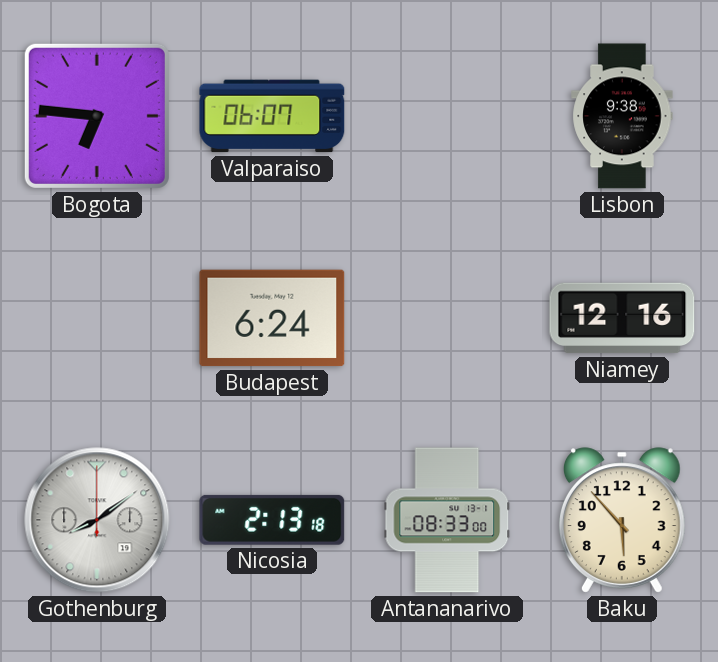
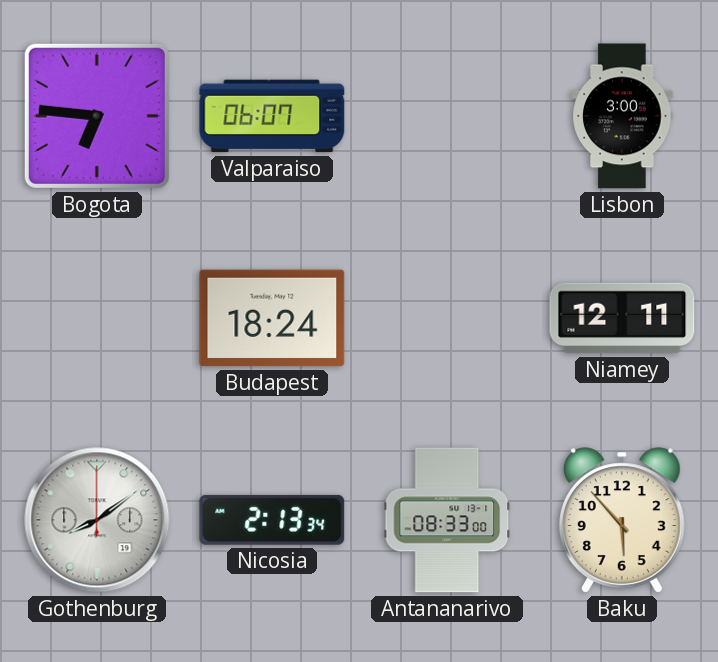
Lisbon: 9:38 -> 3:00 (622, 116)
Budapest: 6:24 -> 18:24 (272, 318)
Niamey: 12:16 -> 12:11 (622, 318)
Nicosia: 2:13:18 -> 2:13:34 (272, 520)
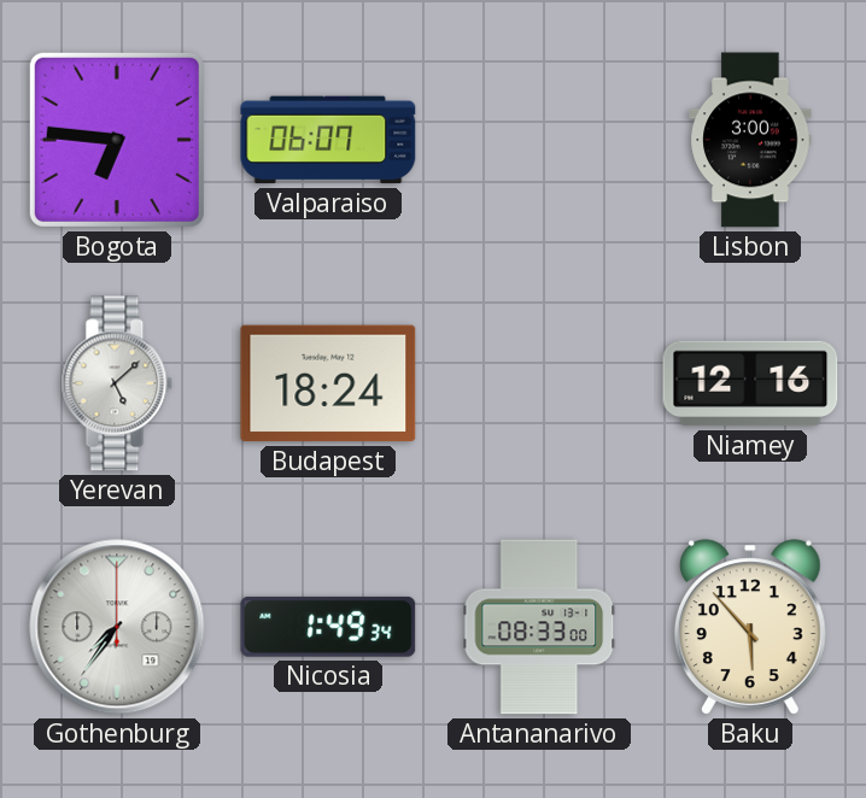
Yerevan: none -> 5:08 (117, 383)
Niamey: 12:11 -> 12:16 (750, 383)
Gothenburg: 8:09 -> 7:36 (117, 627)
Nicosia: 2:13 -> 1:49 (328, 627)
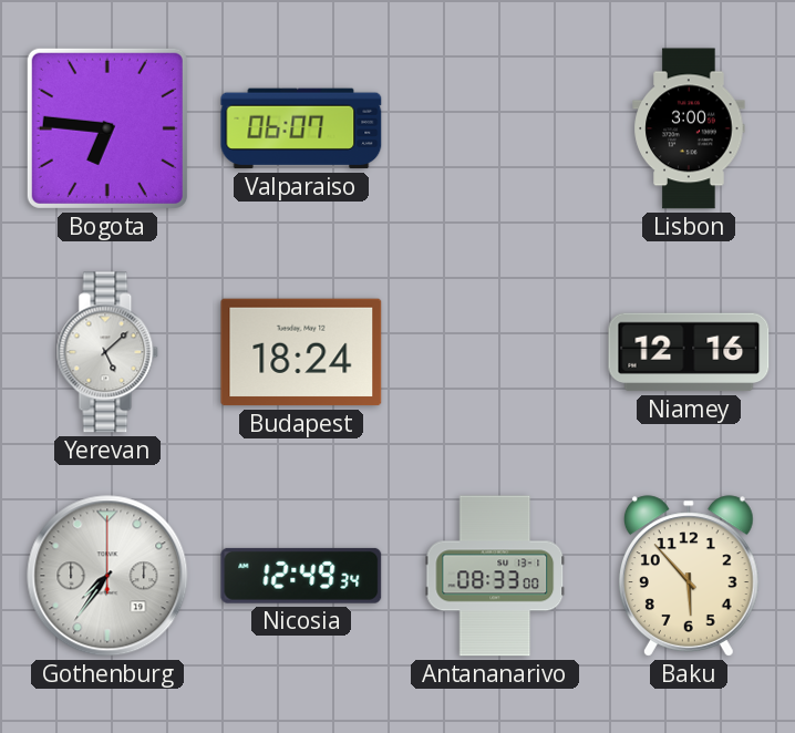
Nicosia: 1:49 -> 12:49 (301, 576)
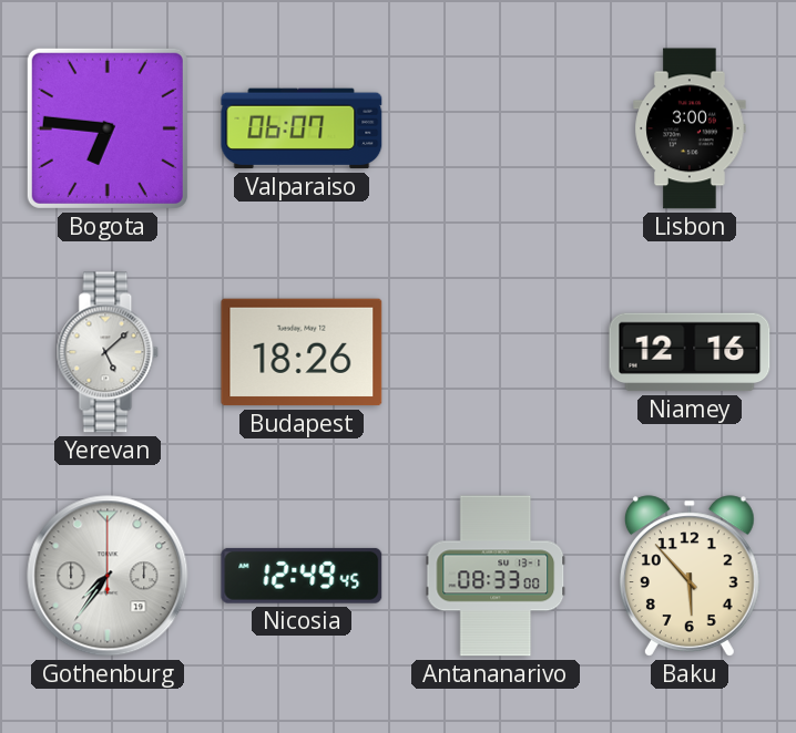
Budapest: 18:24 -> 18:26 (302, 352)
Nicosia: 12:49:34 -> 12:49:45 (302, 576)
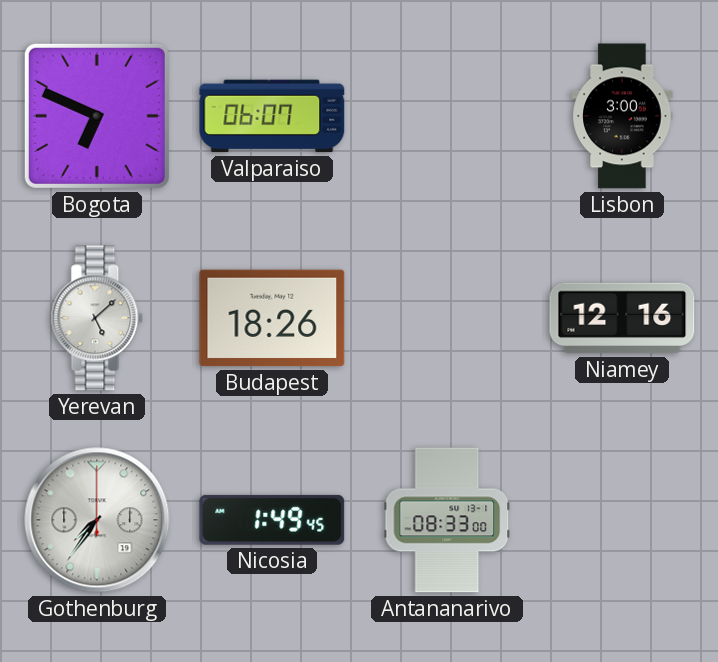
Bogota: 6:46 -> 6:49 (97, 116)
Nicosia: 12:49 -> 1:49 (272, 520)
Baku: 5:53 -> none (690, 576)
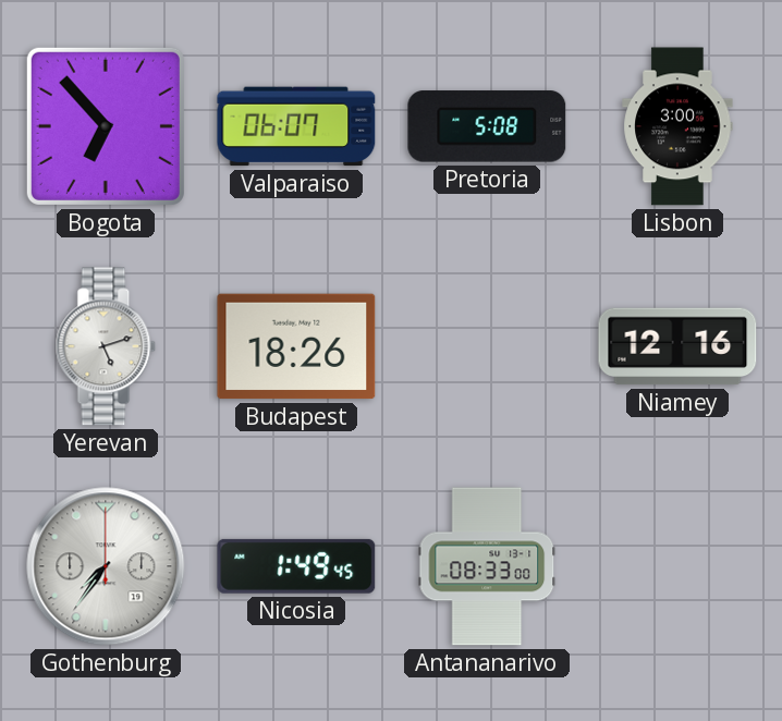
Bogota: 6:49 -> 6:53 (106, 126)
Pretoria: none -> 5:08 (487, 126)
Yerevan: 5:08 -> 5:12 (106, 346)
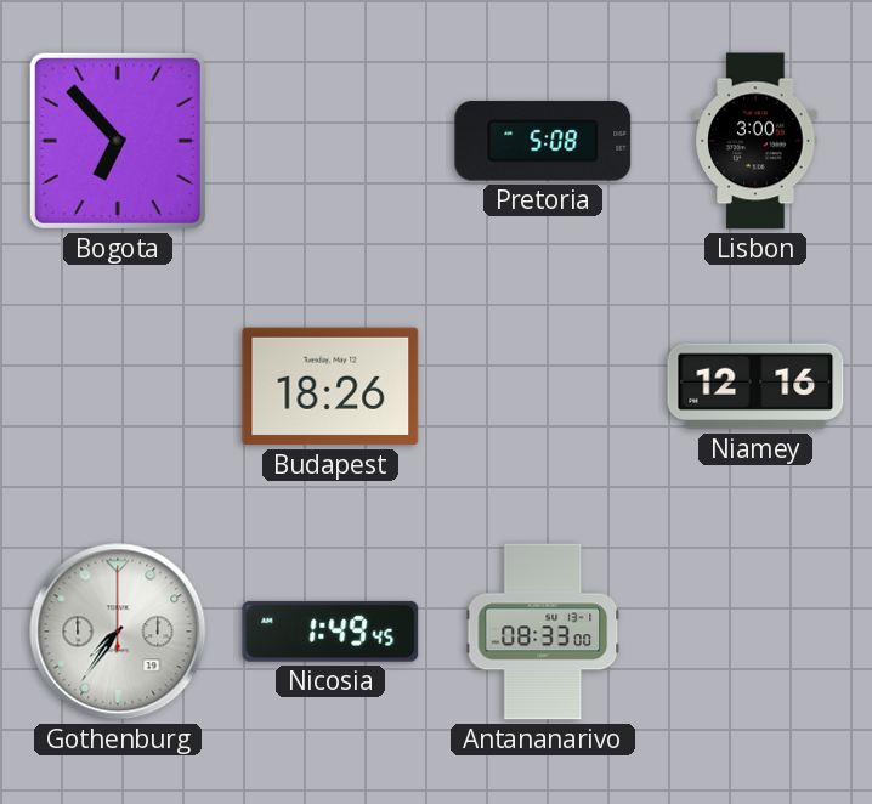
Valparaiso: 06:07 -> none (296, 126)
Yerevan: 5:12 -> none (106, 346)
